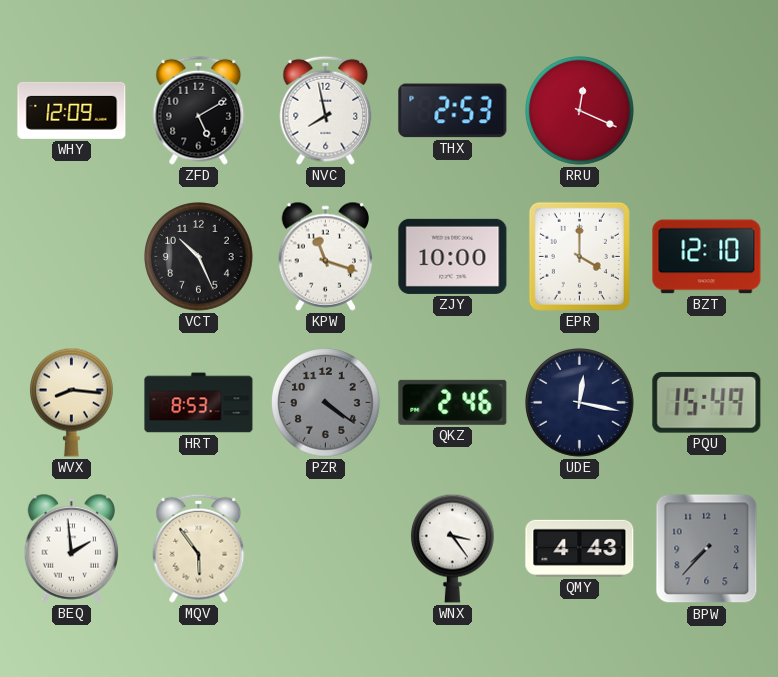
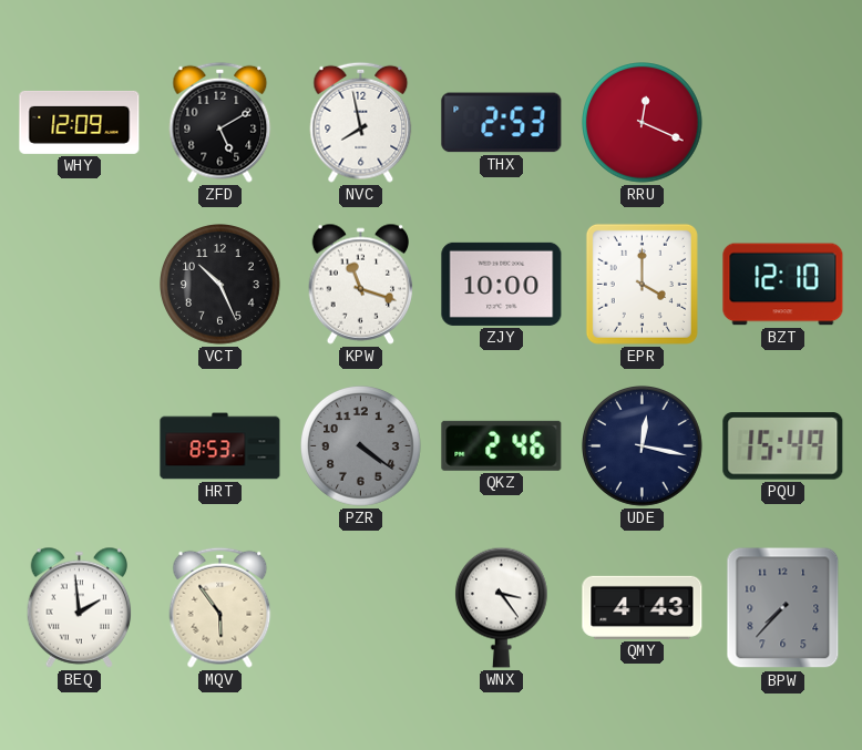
WVX: 8:16 -> none (71, 402)
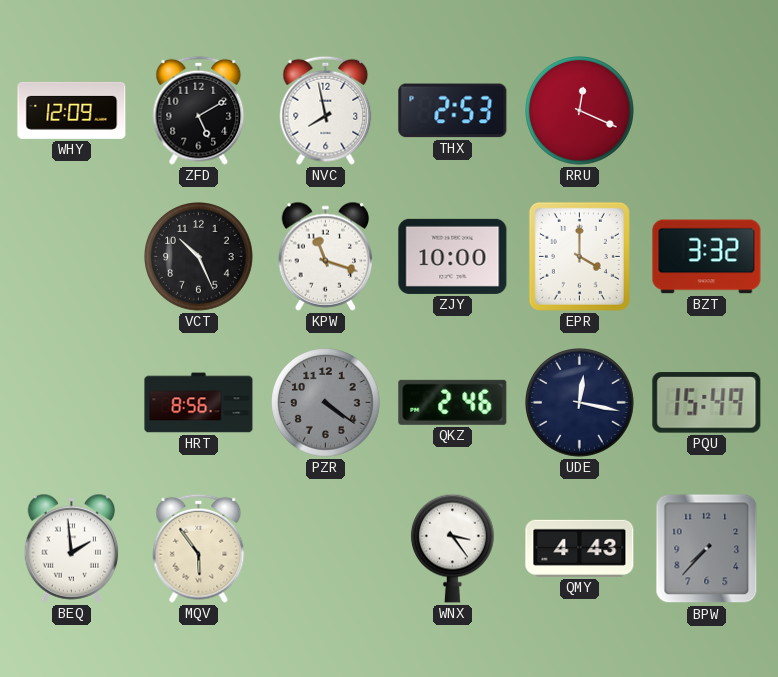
BZT: 12:10 -> 3:32 (707, 257)
HRT: 8:53 -> 8:56 (199, 403)
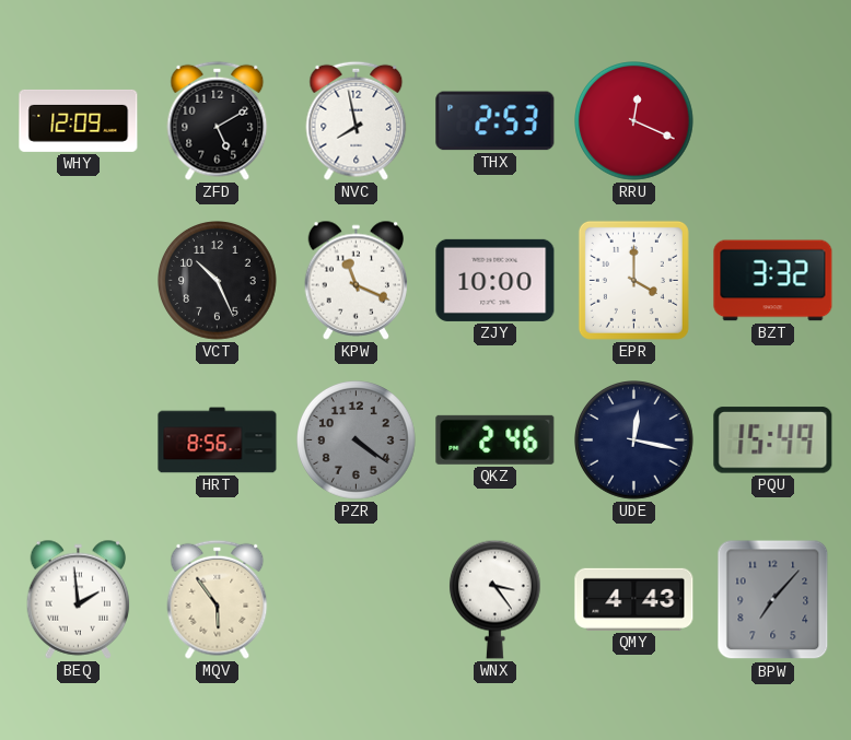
KPW: 11:18 -> 11:19 (357, 280)
BPW: 7:37 -> 7:07 (773, 600)
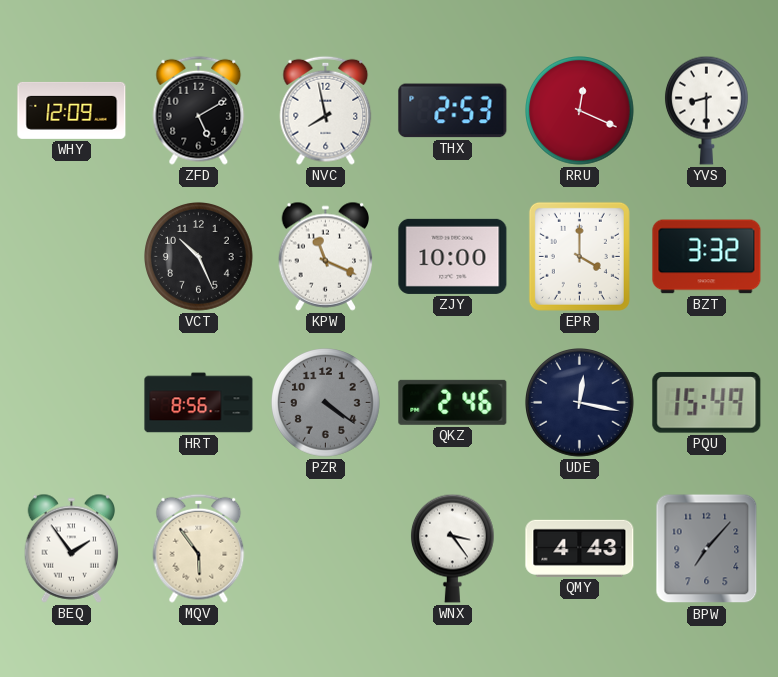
YVS: none -> 8:30 (706, 110)
BEQ: 1:59 -> 1:54 (72, 548)
